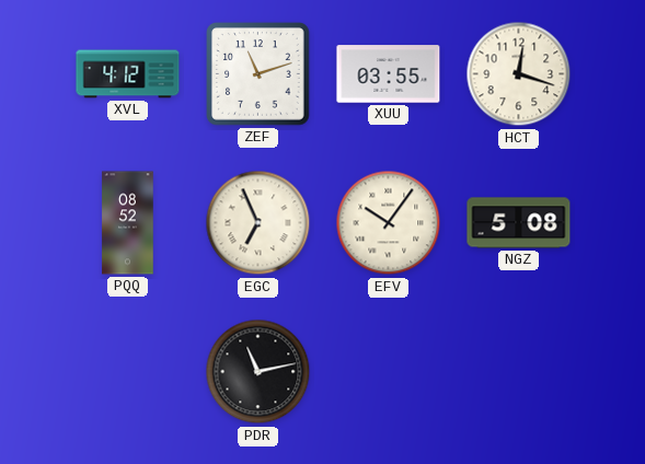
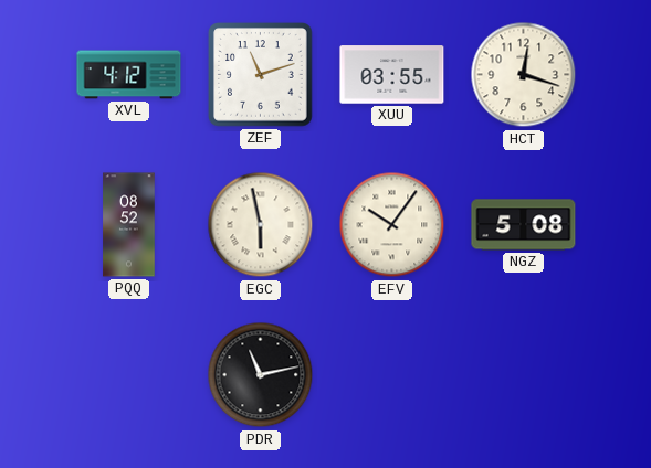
EGC: 6:56 -> 5:58 (261, 225)
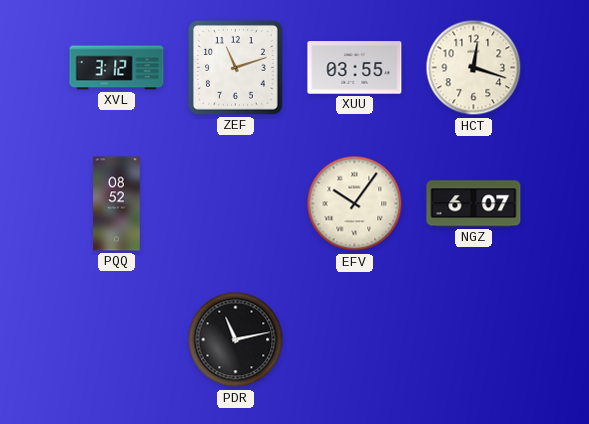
XVL: 4:12 -> 3:12 (117, 68)
EGC: 5:58 -> none (261, 225)
NGZ: 5:08 -> 6:07 (474, 204)
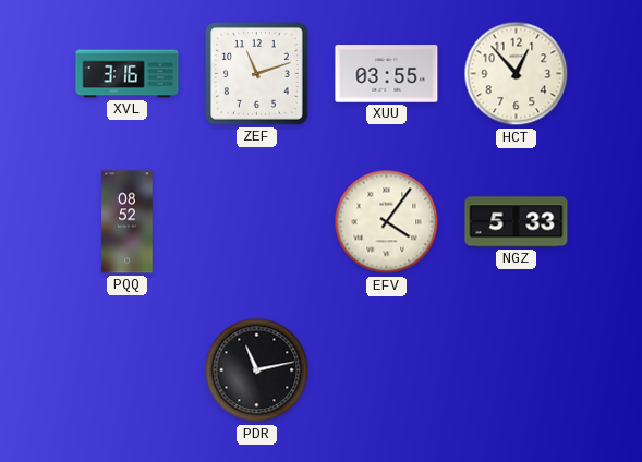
XVL: 3:12 -> 3:16 (128, 74)
HCT: 12:18 -> 12:53 (517, 74)
EFV: 10:06 -> 4:06 (387, 222)
NGZ: 6:07 -> 5:33 (517, 222)
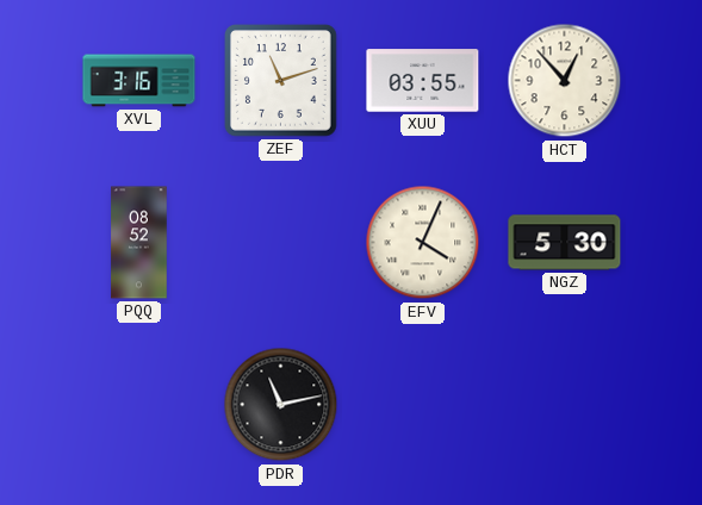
EFV: 4:06 -> 4:04 (423, 243)
NGZ: 5:33 -> 5:30 (565, 243)
